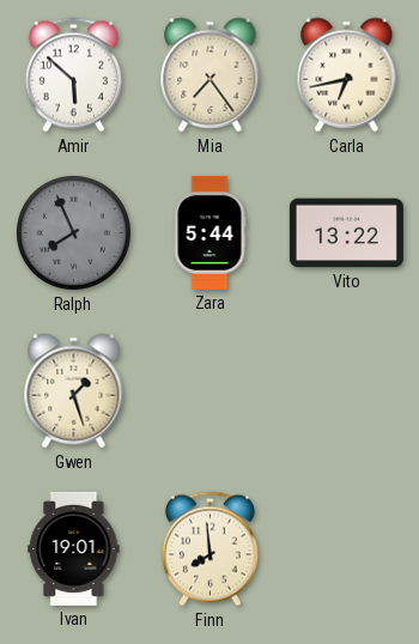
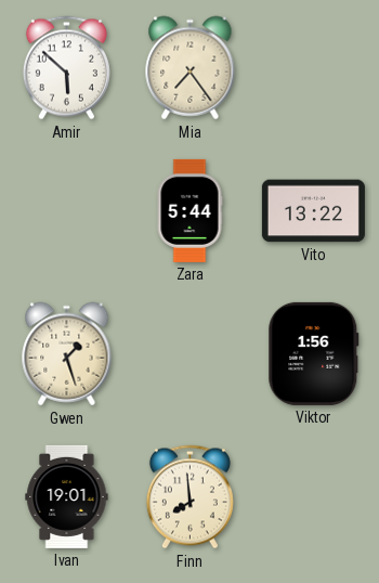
Carla: 6:43 -> none (347, 75)
Ralph: 7:56 -> none (73, 232)
Viktor: none -> 1:56 (314, 353)
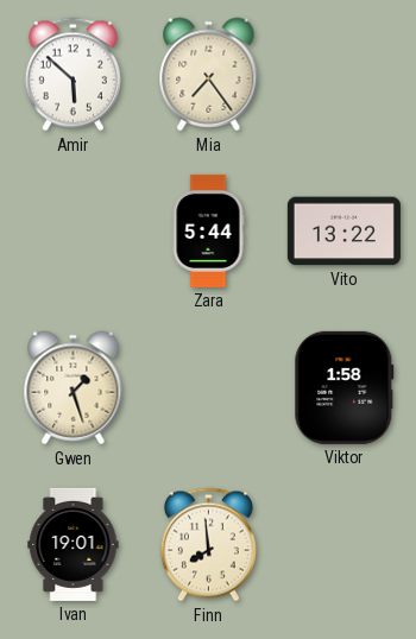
Viktor: 1:56 -> 1:58 (345, 387)
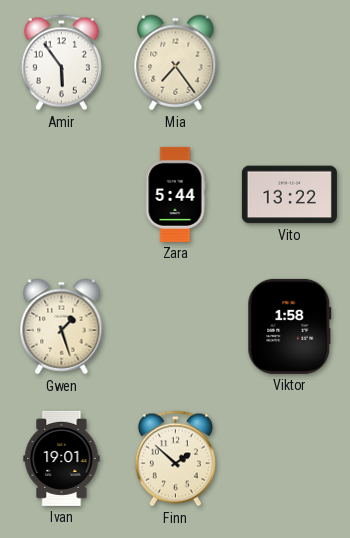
Amir: 5:52 -> 5:54 (61, 63)
Finn: 7:59 -> 1:52 (175, 459)
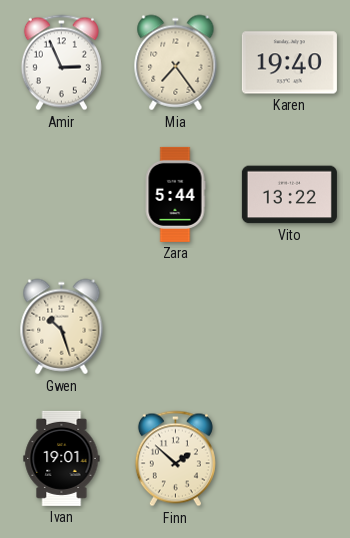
Amir: 5:54 -> 2:56 (61, 63)
Karen: none -> 19:40 (289, 63)
Gwen: 1:27 -> 10:27 (62, 327)
Viktor: 1:58 -> none (290, 326)
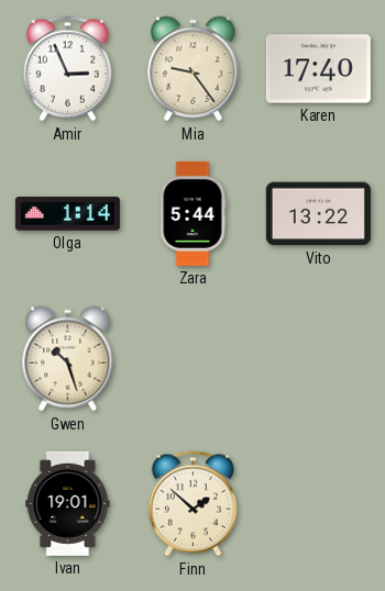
Mia: 7:24 -> 9:24 (194, 69)
Karen: 19:40 -> 17:40 (318, 69)
Olga: none -> 1:14 (67, 214)
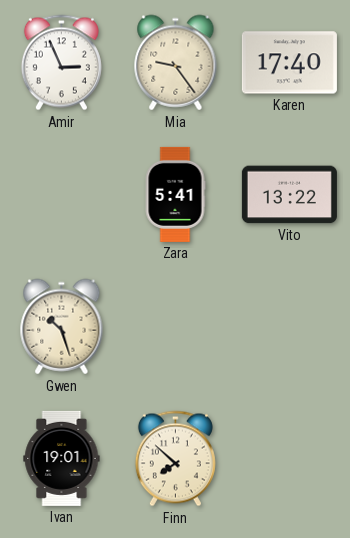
Olga: 1:14 -> none (67, 214)
Zara: 5:44 -> 5:41 (175, 194)
Finn: 1:52 -> 7:52 (175, 459)
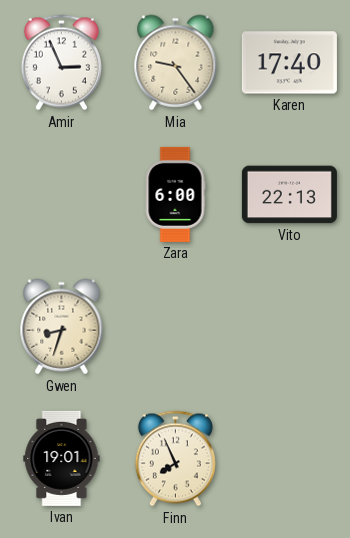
Zara: 5:41 -> 6:00 (175, 194)
Vito: 13:22 -> 22:13 (289, 195)
Gwen: 10:27 -> 8:33 (62, 327)
Finn: 7:52 -> 7:56 (175, 459)
